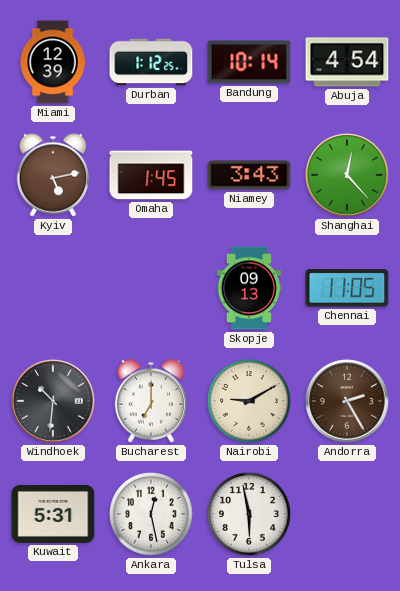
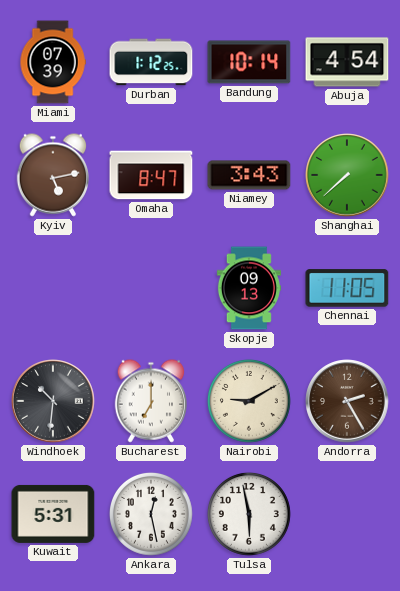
Miami: 12:39 -> 07:39 (53, 62)
Omaha: 1:45 -> 8:47 (151, 175)
Shanghai: 12:23 -> 7:38 (347, 175)
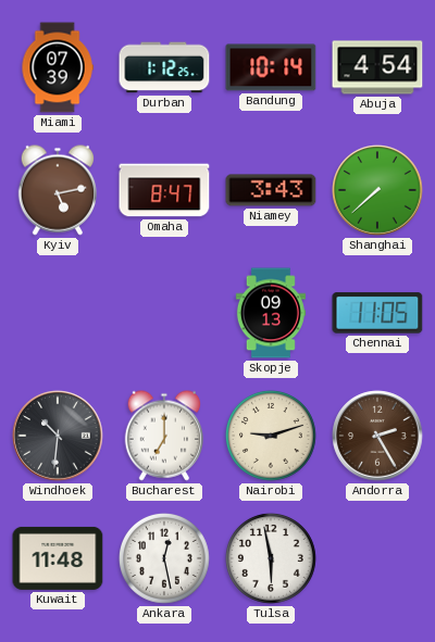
Nairobi: 9:10 -> 9:12 (271, 436)
Kuwait: 5:31 -> 11:48 (58, 558)
